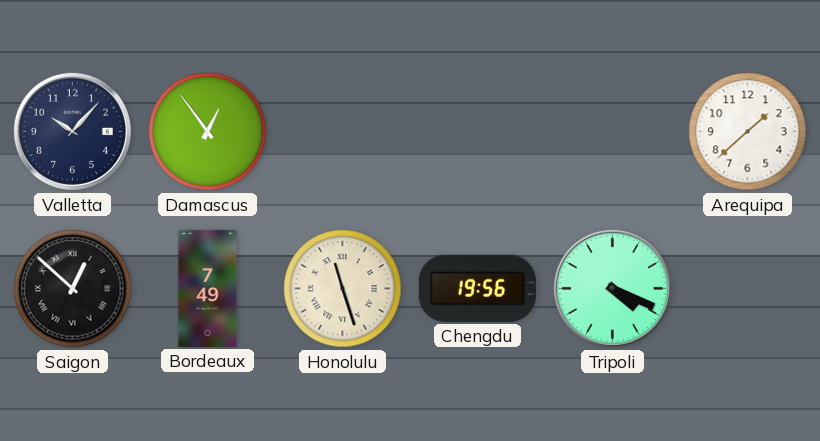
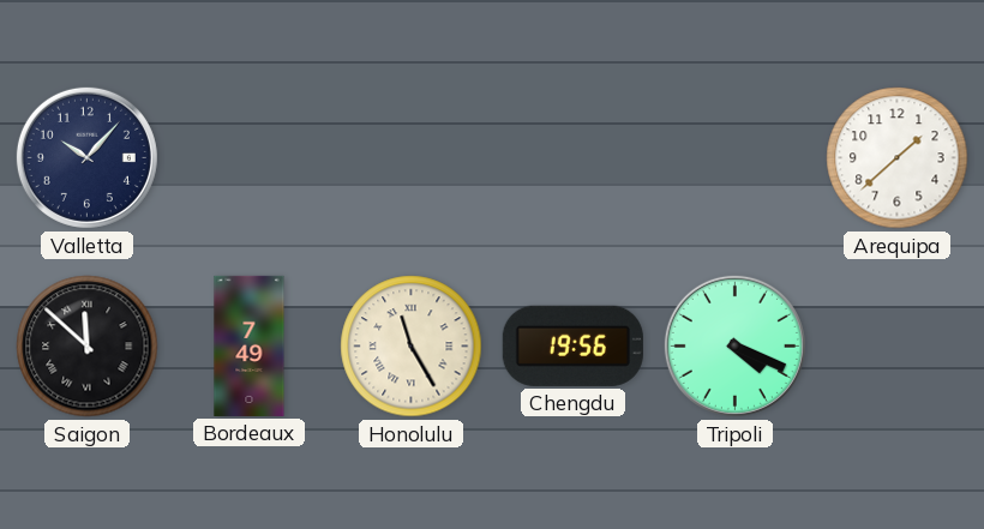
Damascus: 12:54 -> none (208, 132)
Saigon: 12:52 -> 11:52 (88, 347)
Honolulu: 11:27 -> 11:25 (412, 347)
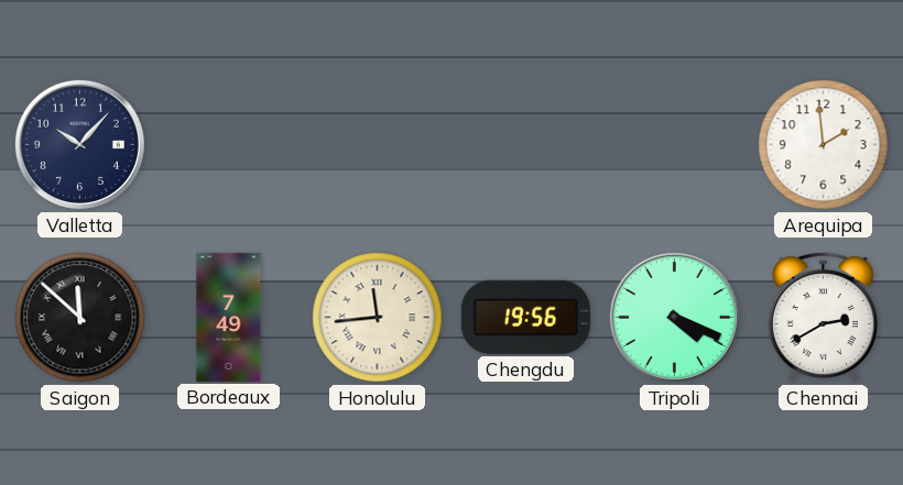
Arequipa: 1:38 -> 1:59 (824, 145)
Honolulu: 11:25 -> 11:44 (378, 318)
Chennai: none -> 2:40 (823, 317)
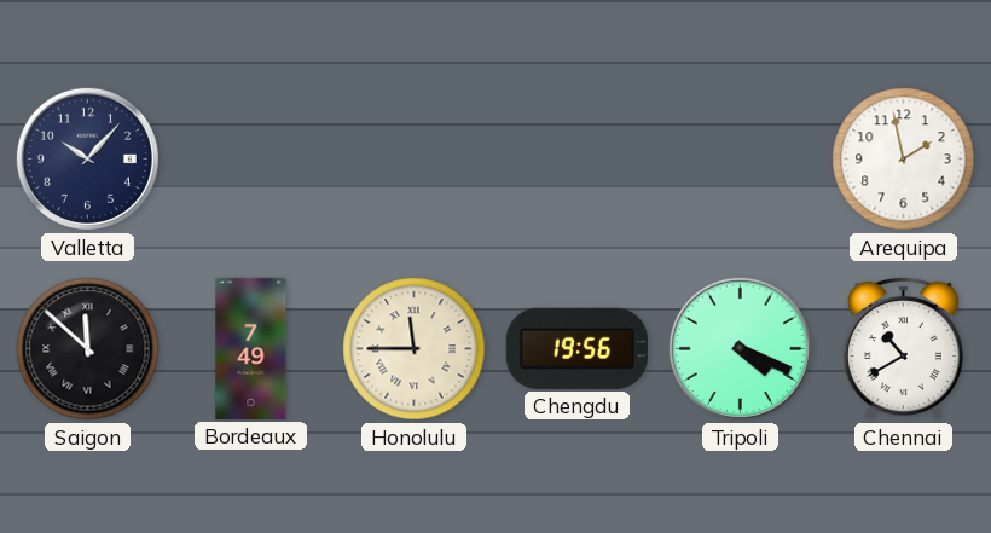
Arequipa: 1:59 -> 1:58 (904, 160)
Honolulu: 11:44 -> 11:45 (415, 349)
Chennai: 2:40 -> 10:40 (903, 348)
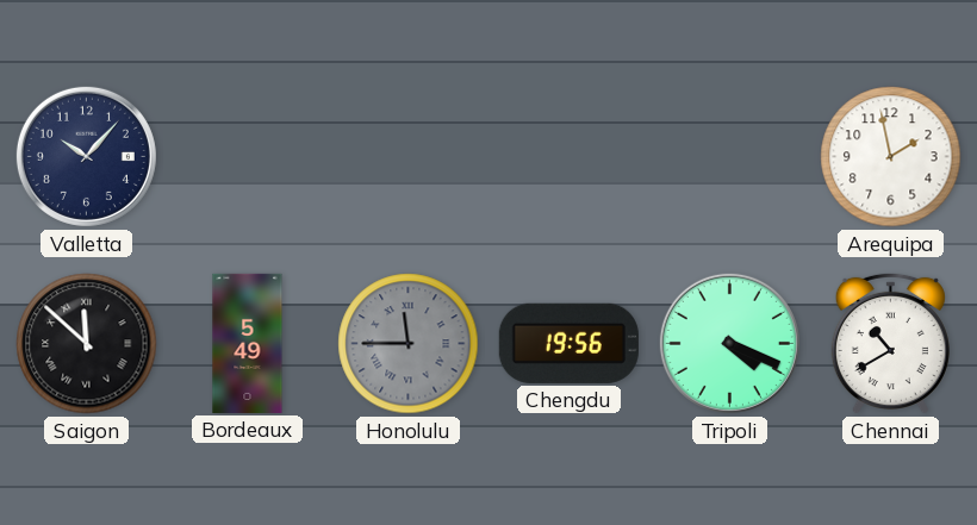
Bordeaux: 7:49 -> 5:49 (248, 343)
Honolulu dial: cream -> grey (409, 344)
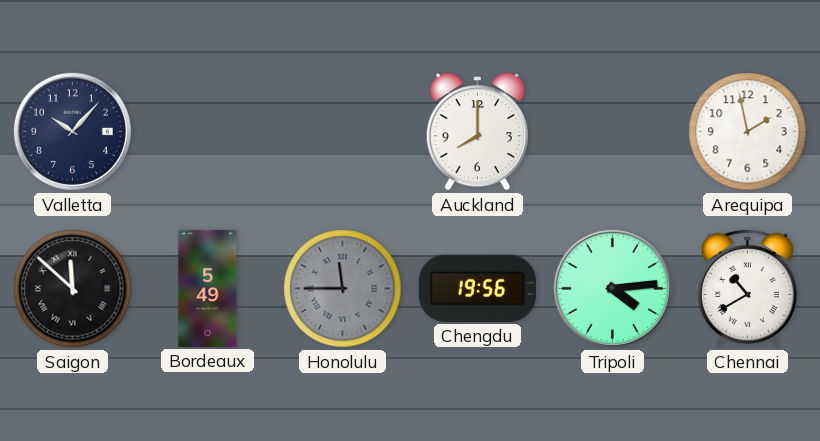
Auckland: none -> 8:00 (477, 132)
Tripoli: 4:19 -> 4:14 (612, 288)
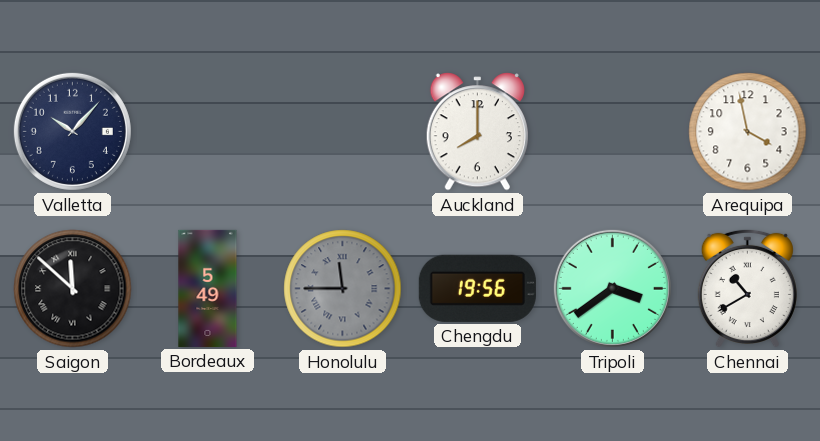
Arequipa: 1:58 -> 3:58 (748, 132)
Tripoli: 4:14 -> 3:39 (612, 288)
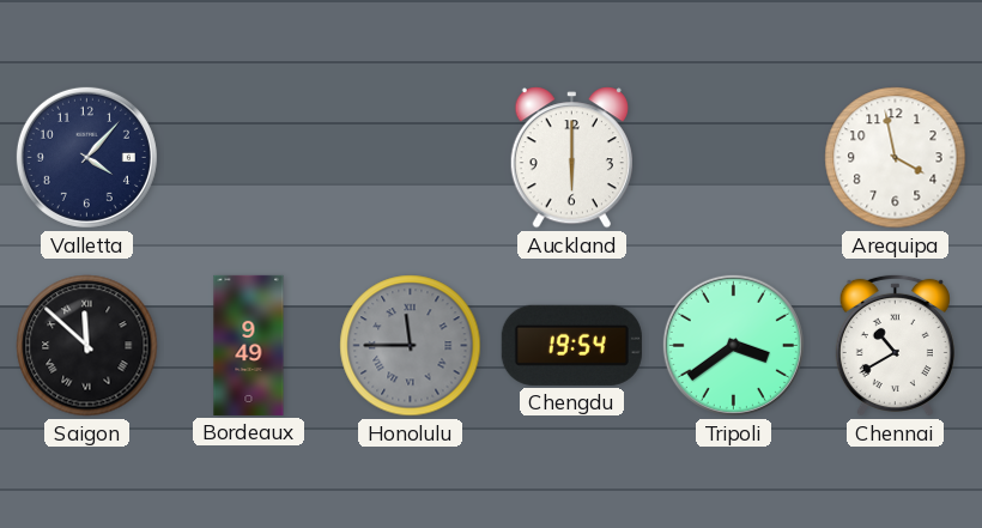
Valletta: 10:07 -> 4:07 (86, 157)
Auckland: 8:00 -> 6:00 (571, 158)
Bordeaux: 5:49 -> 9:49 (249, 345)
Chengdu: 19:56 -> 19:54 (571, 345)
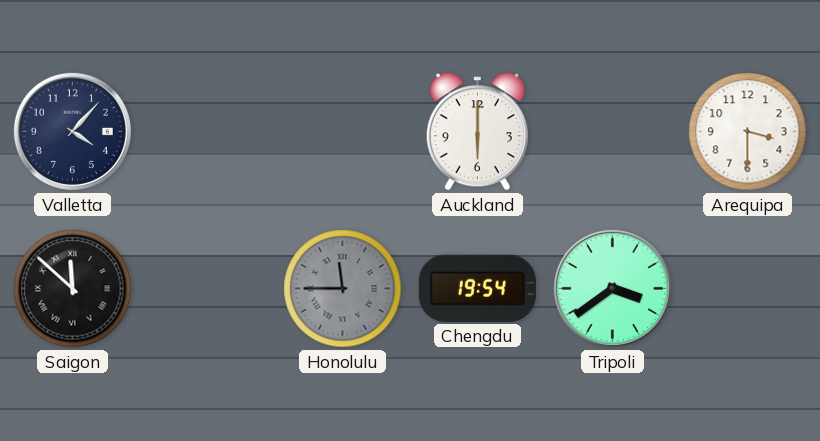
Arequipa: 3:58 -> 3:30 (748, 132)
Bordeaux: 9:49 -> none (249, 345)
Chennai: 10:40 -> none (895, 345)
